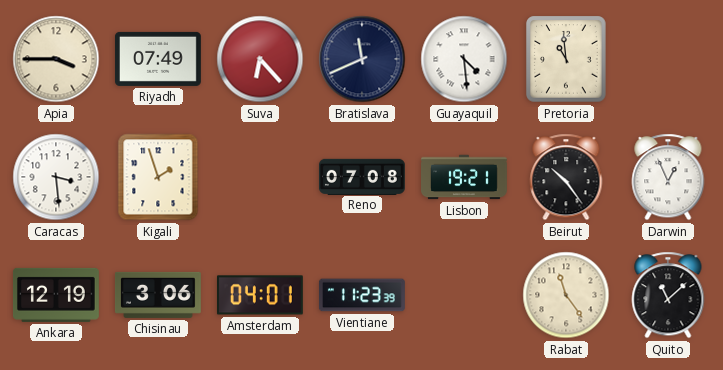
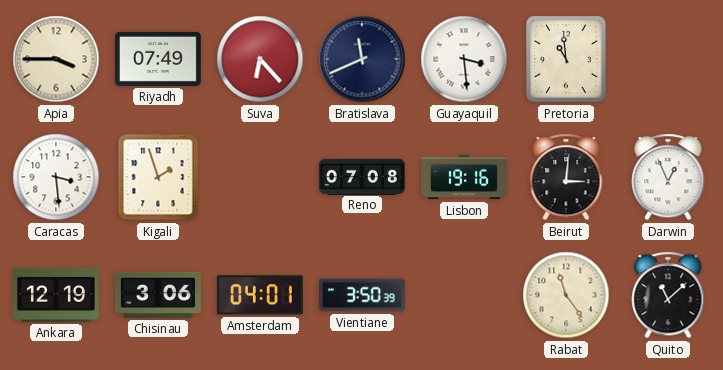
Guayaquil: 4:29 -> 3:29 (464, 59)
Lisbon: 19:21 -> 19:16 (465, 177)
Beirut: 10:24 -> 3:01 (566, 177)
Vientiane: 11:23 -> 3:50 (362, 295)
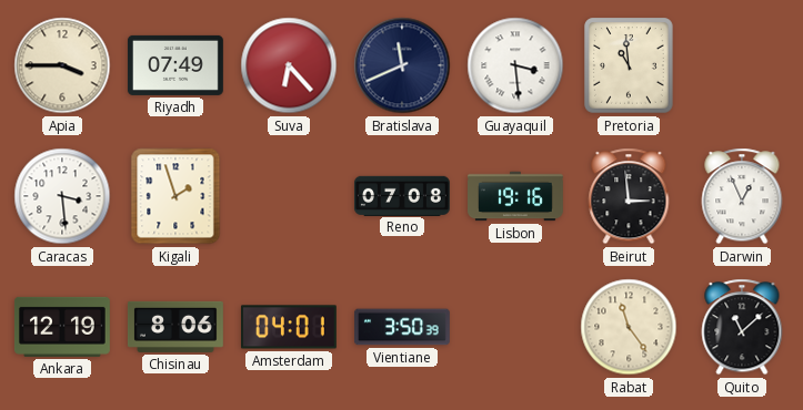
Beirut: 3:01 -> 2:59 (629, 196)
Chisinau: 3:06 -> 8:06 (175, 327)
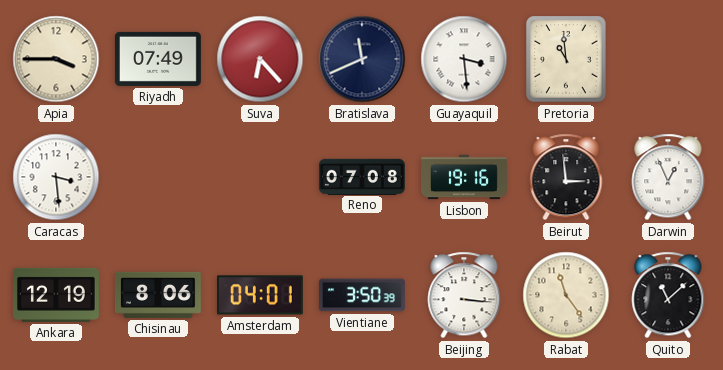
Kigali: 1:57 -> none (175, 196)
Beijing: none -> 3:16 (464, 295)
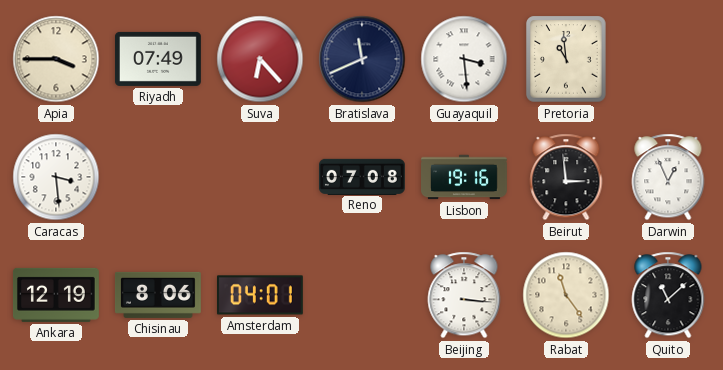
Vientiane: 3:50 -> none (362, 295)
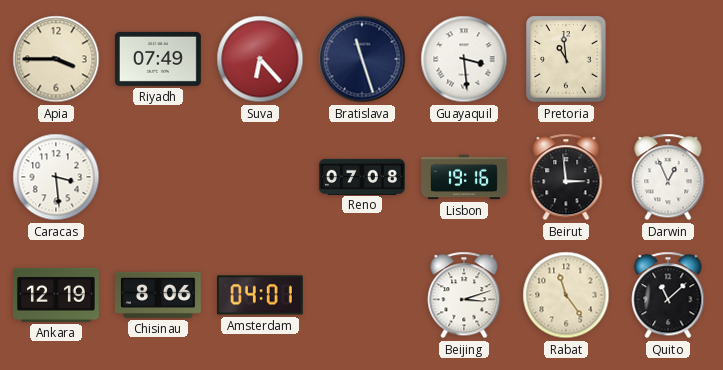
Bratislava: 11:41 -> 11:27 (362, 59)
Beijing: 3:16 -> 3:12 (464, 295)
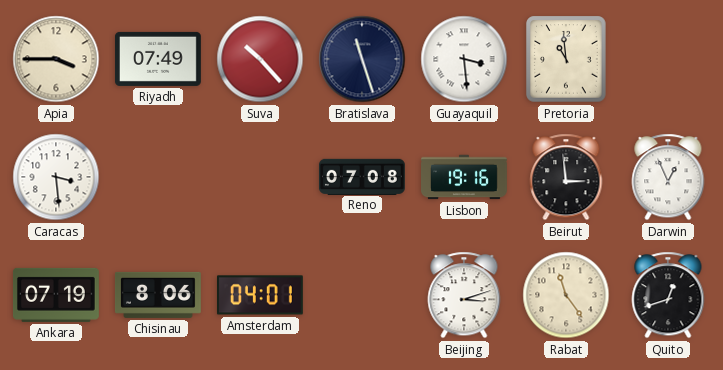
Suva: 6:23 -> 10:23 (260, 59)
Ankara: 12:19 -> 07:19 (56, 295)
Quito: 11:08 -> 12:42 (668, 295)
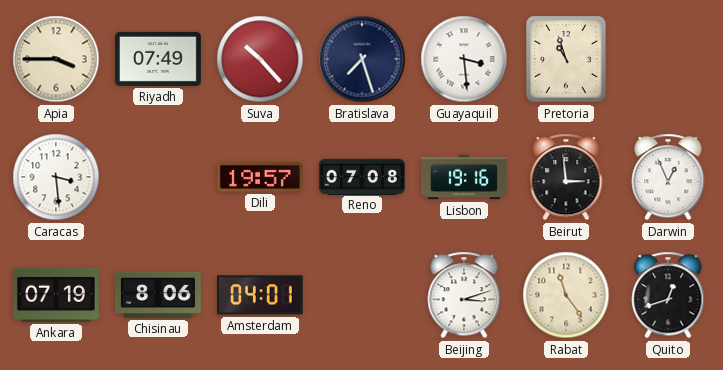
Bratislava: 11:27 -> 7:27 (362, 59)
Pretoria: 10:59 -> 10:57 (566, 59)
Dili: none -> 19:57 (260, 178)
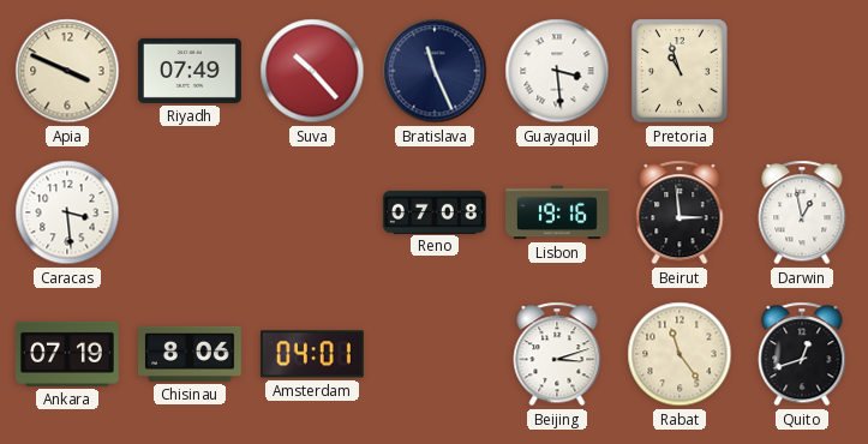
Apia: 3:45 -> 3:49 (67, 71)
Bratislava: 7:27 -> 11:26 (435, 71)
Dili: 19:57 -> none (260, 178)
Darwin: 12:56 -> 12:58 (802, 212)
